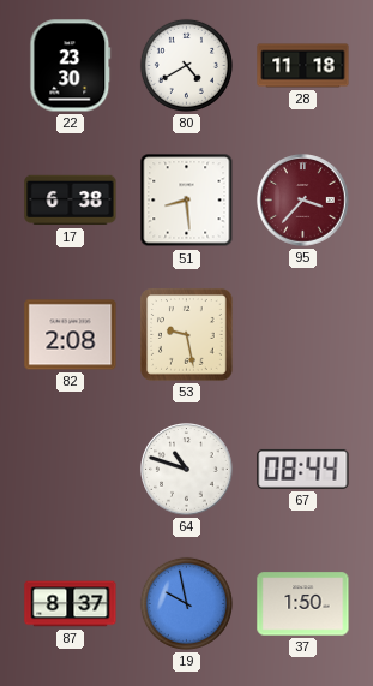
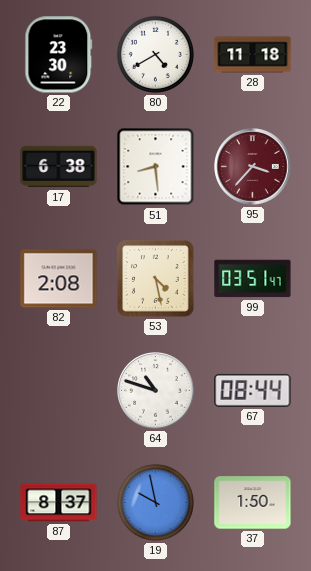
53: 9:28 -> 4:28 (156, 279)
99: none -> 03:51 (253, 279)
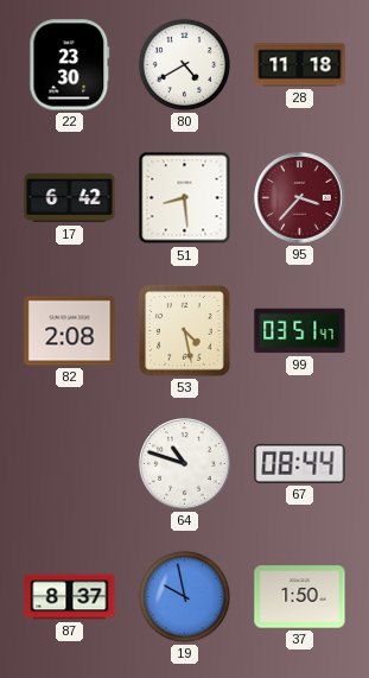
17: 6:38 -> 6:42 (70, 198)
